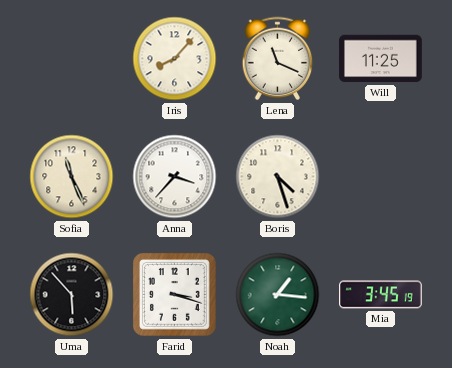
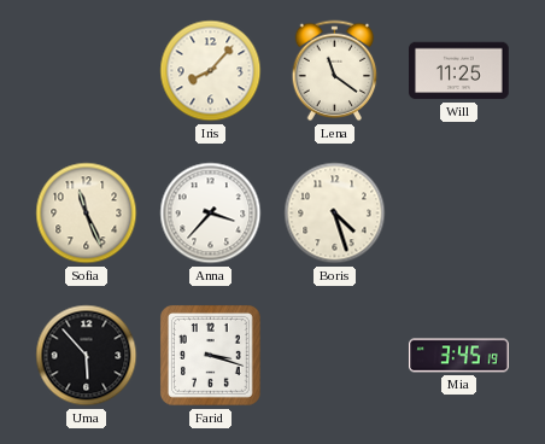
Lena: 11:19 -> 11:21 (335, 71)
Noah: 1:16 -> none (278, 295)
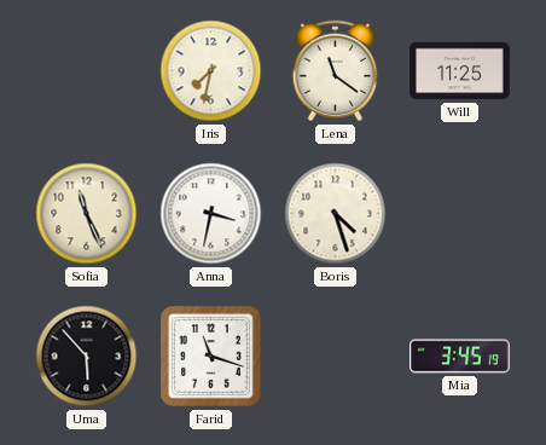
Iris: 8:07 -> 7:32 (211, 71)
Anna: 3:37 -> 3:32 (211, 214)
Farid: 3:18 -> 11:18 (211, 357)
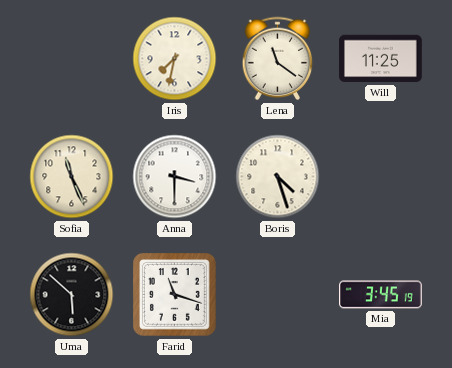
Anna: 3:32 -> 3:30 (175, 177)
Uma: 5:53 -> 5:52 (72, 295)
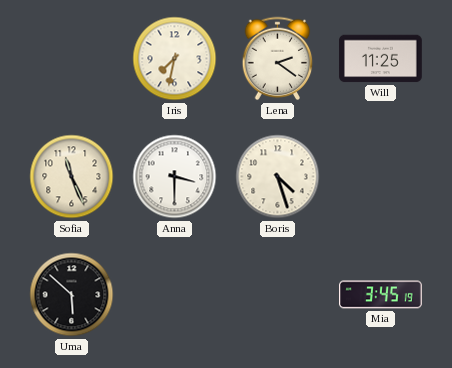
Lena: 11:21 -> 2:21 (278, 59)
Farid: 11:18 -> none (175, 295)
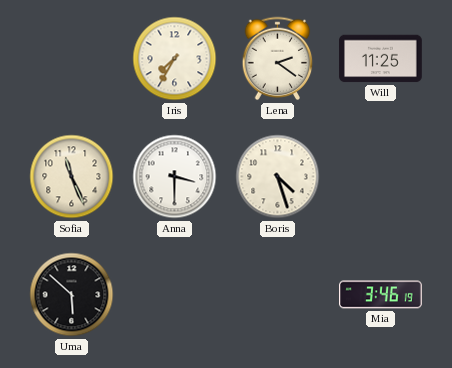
Iris: 7:32 -> 7:35 (175, 59)
Mia: 3:45 -> 3:46 (381, 295)
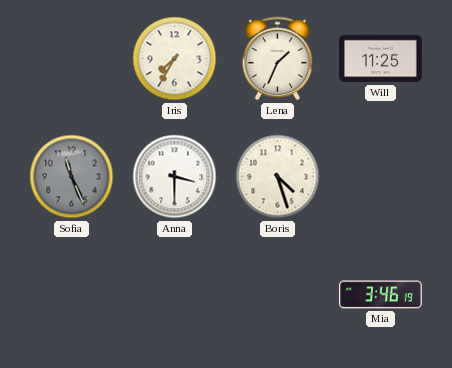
Lena: 2:21 -> 1:34 (278, 59)
Sofia dial: cream -> grey (72, 177)
Uma: 5:52 -> none (72, 295)
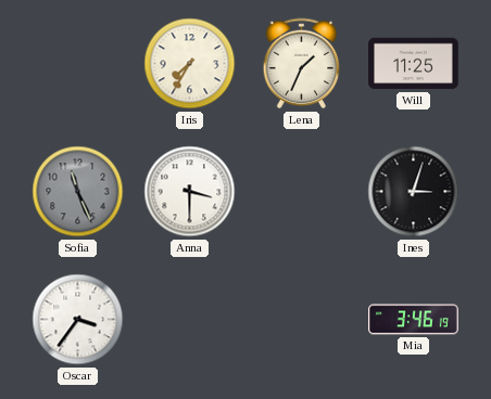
Boris: 4:27 -> none (278, 177)
Ines: none -> 3:03 (414, 192)
Oscar: none -> 3:36 (78, 320)
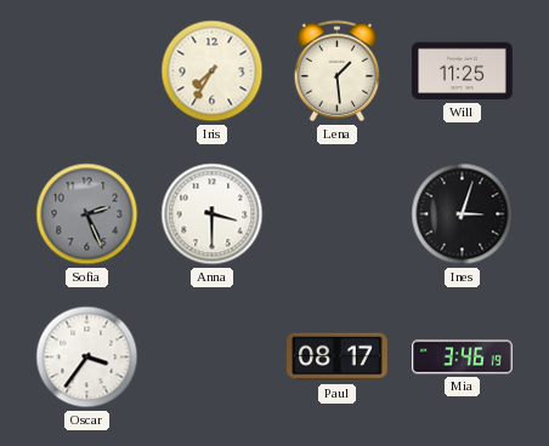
Lena: 1:34 -> 1:29 (338, 72)
Sofia: 11:26 -> 2:26 (87, 215)
Paul: none -> 08:17 (338, 358)
